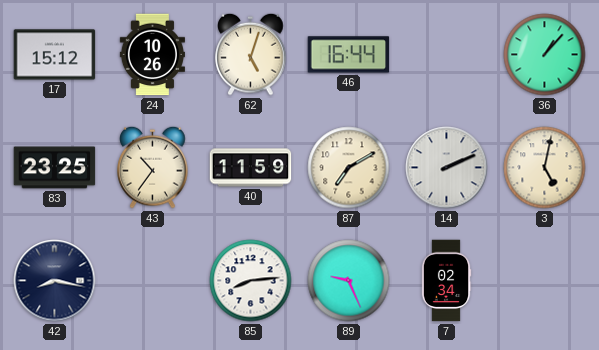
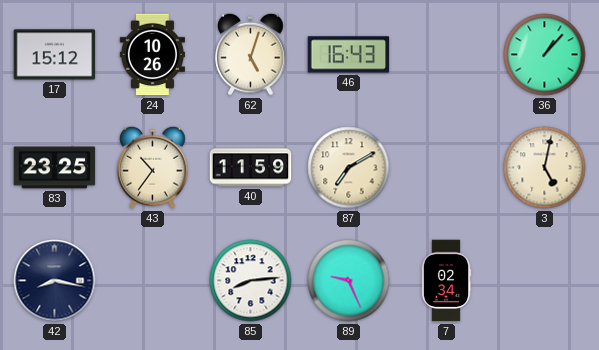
46: 16:44 -> 16:43 (349, 55)
14: 2:11 -> none (447, 168)
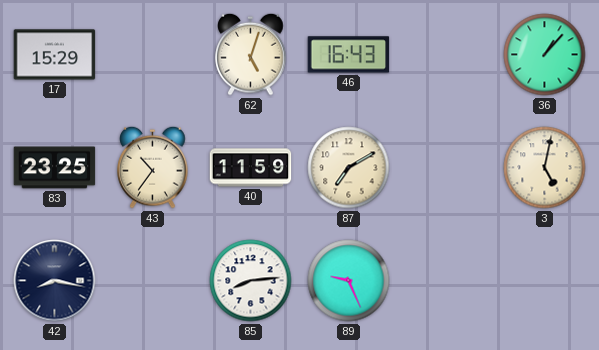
17: 15:12 -> 15:29 (55, 55)
24: 10:26 -> none (152, 55)
7: 02:34 -> none (446, 281)
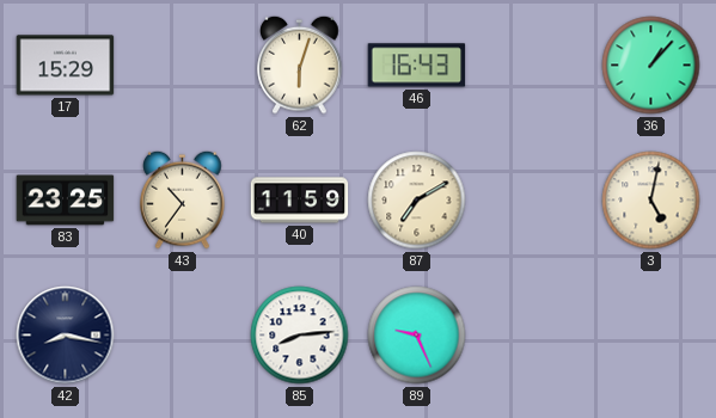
62: 5:03 -> 6:03 (300, 64)
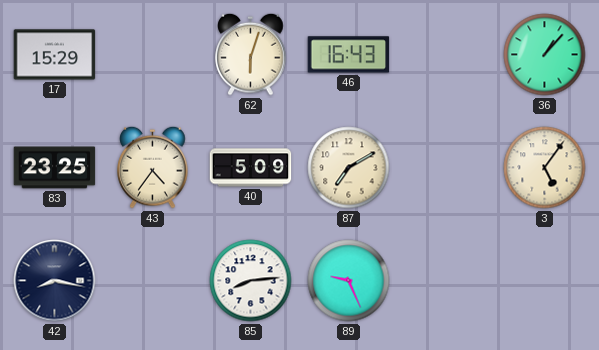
43: 10:36 -> 4:36 (153, 167)
40: 11:59 -> 5:09 (251, 168)
3: 5:02 -> 5:06 (545, 168)
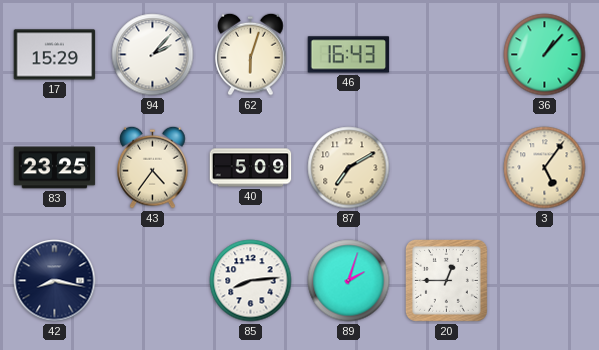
94: none -> 2:07 (153, 55)
89: 9:26 -> 2:03 (349, 281)
20: none -> 12:45 (446, 280)
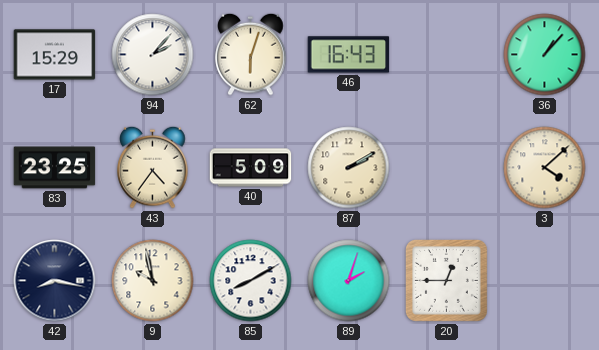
87: 7:10 -> 2:10 (349, 168)
3: 5:06 -> 4:08 (545, 168)
9: none -> 9:58 (153, 281)
85: 8:14 -> 8:10 (251, 281)
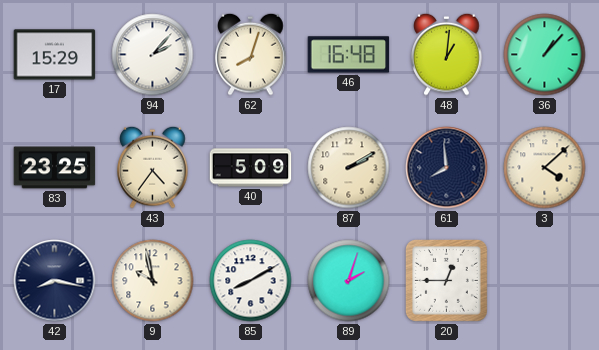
62: 6:03 -> 8:03 (251, 54)
46: 16:43 -> 16:48 (349, 55)
48: none -> 1:01 (447, 54)
61: none -> 7:59 (447, 168)
